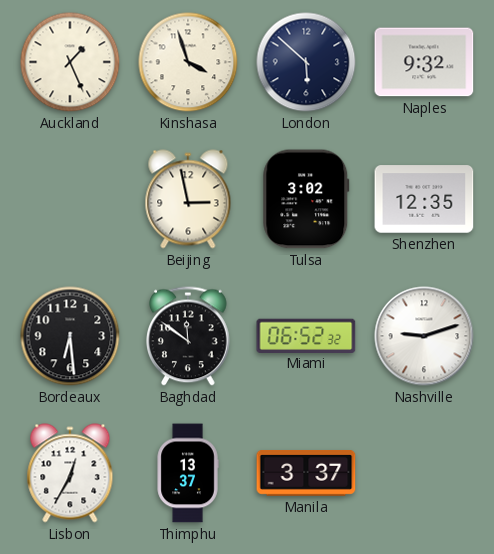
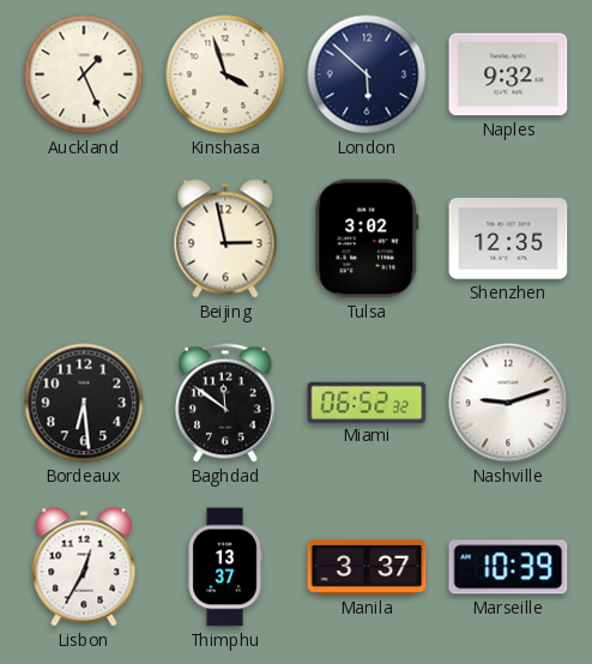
Marseille: none -> 10:39 (508, 567)
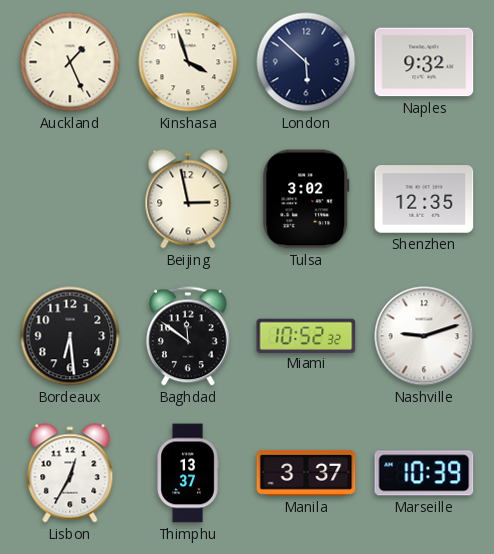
Miami: 06:52 -> 10:52 (306, 335)
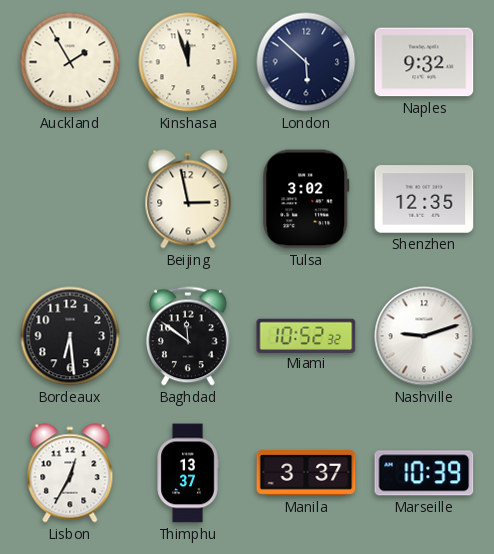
Auckland: 1:26 -> 1:55 (70, 62)
Kinshasa: 3:57 -> 11:57 (188, 62)
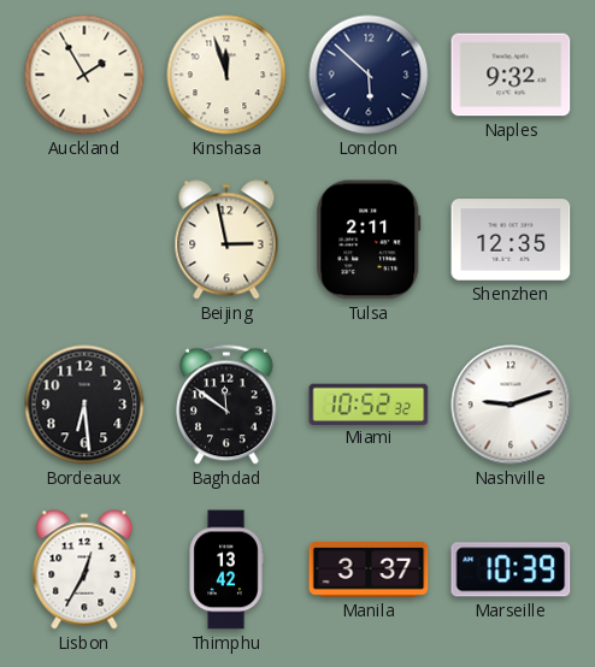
Tulsa: 3:02 -> 2:11 (369, 240)
Thimphu: 13:37 -> 13:42 (226, 569)
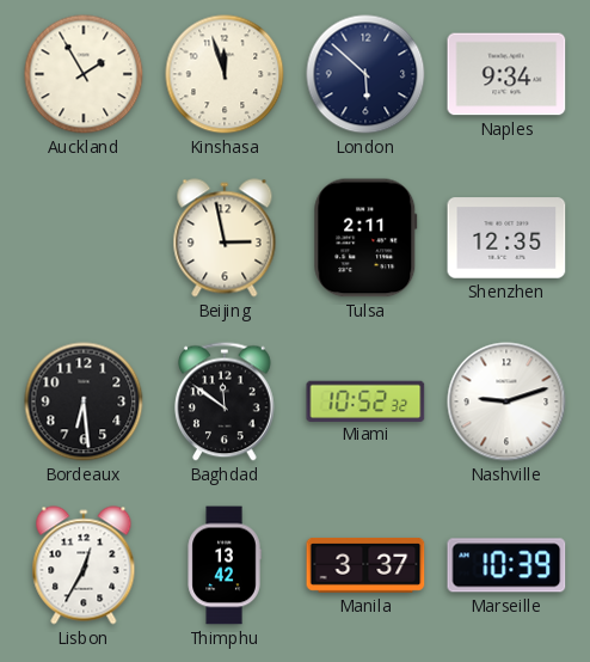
Naples: 9:32 -> 9:34 (506, 74)
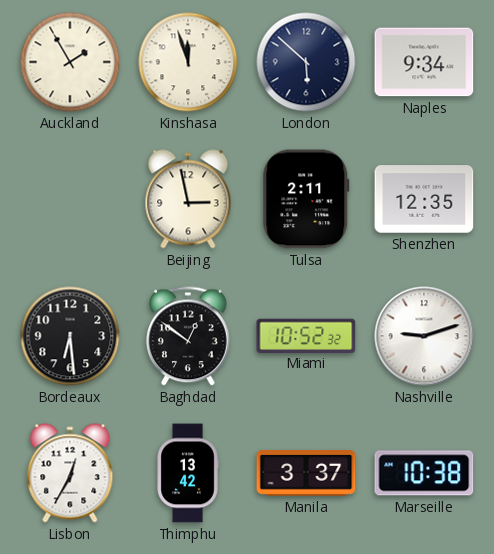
Baghdad: 11:51 -> 12:51 (189, 336)
Marseille: 10:39 -> 10:38 (424, 473)
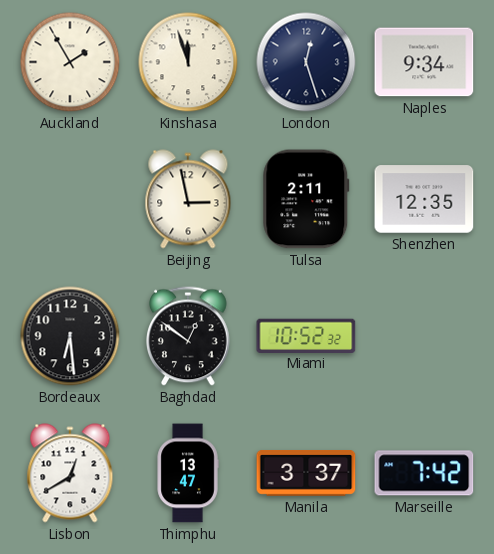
London: 5:52 -> 12:27 (306, 62)
Nashville: 9:12 -> none (424, 336)
Lisbon: 12:35 -> 12:40 (70, 473)
Thimphu: 13:42 -> 13:47 (188, 473)
Marseille: 10:38 -> 7:42 (424, 473)
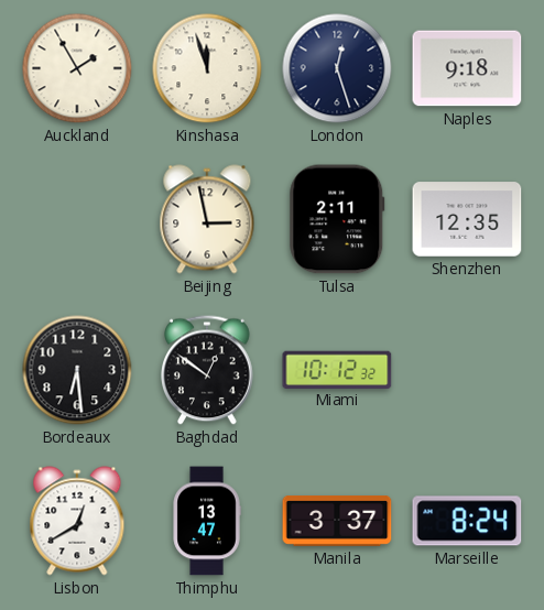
Naples: 9:34 -> 9:18 (467, 68)
Miami: 10:52 -> 10:12 (337, 369)
Marseille: 7:42 -> 8:24 (467, 521)
